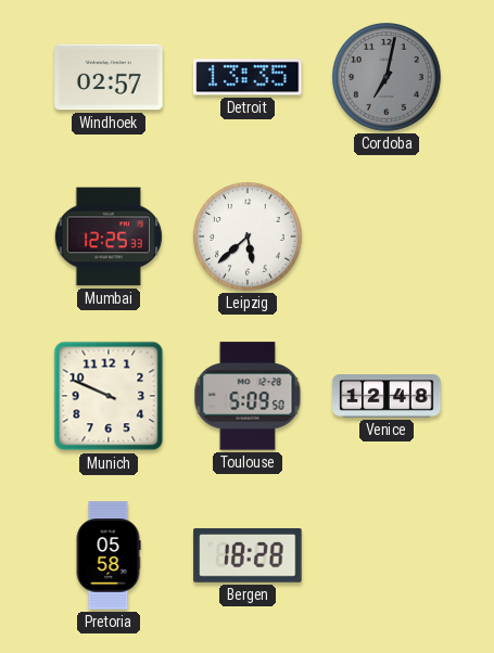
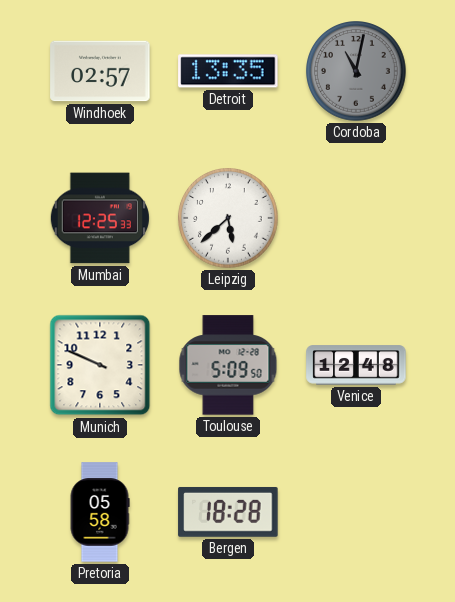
Cordoba: 7:02 -> 11:02 (357, 72)
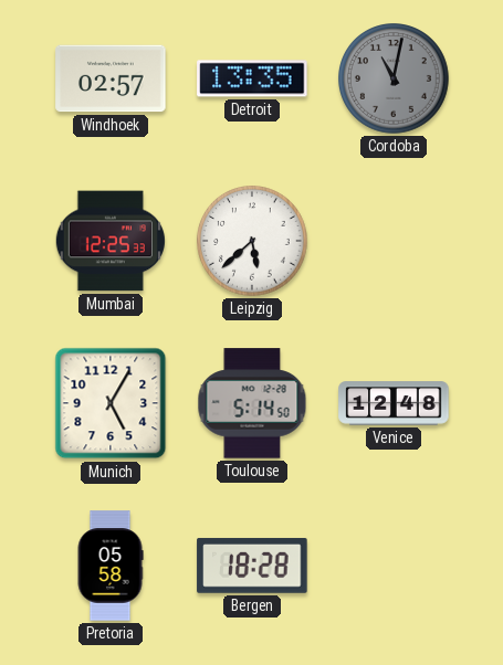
Munich: 9:49 -> 5:05 (111, 403)
Toulouse: 5:09 -> 5:14 (252, 403)
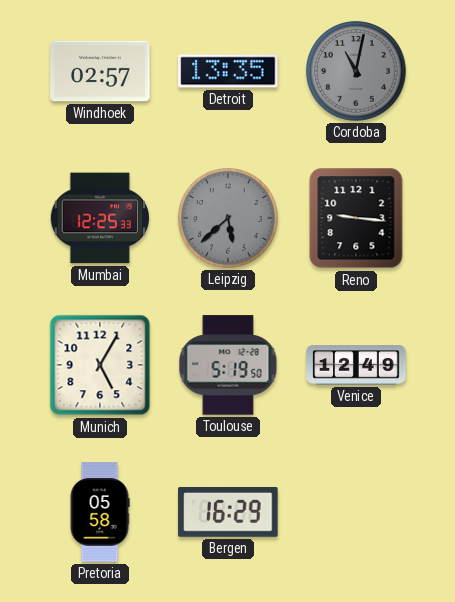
Leipzig dial: white -> grey (229, 219)
Reno: none -> 9:16 (356, 218)
Toulouse: 5:14 -> 5:19 (228, 365)
Venice: 12:48 -> 12:49 (356, 365)
Bergen: 18:28 -> 16:29 (228, 512)
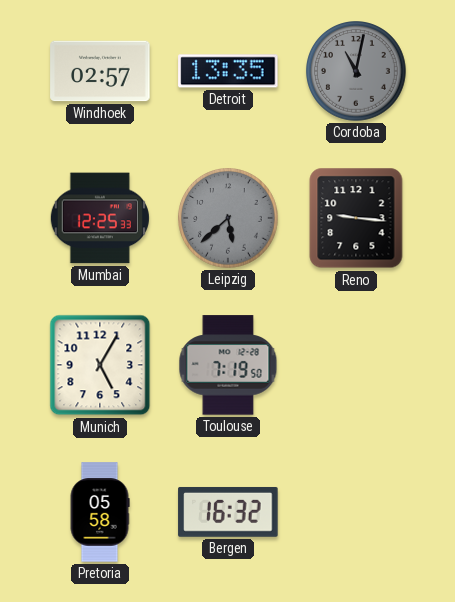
Toulouse: 5:19 -> 7:19 (228, 365)
Venice: 12:49 -> none (356, 365)
Bergen: 16:29 -> 16:32 (228, 512)
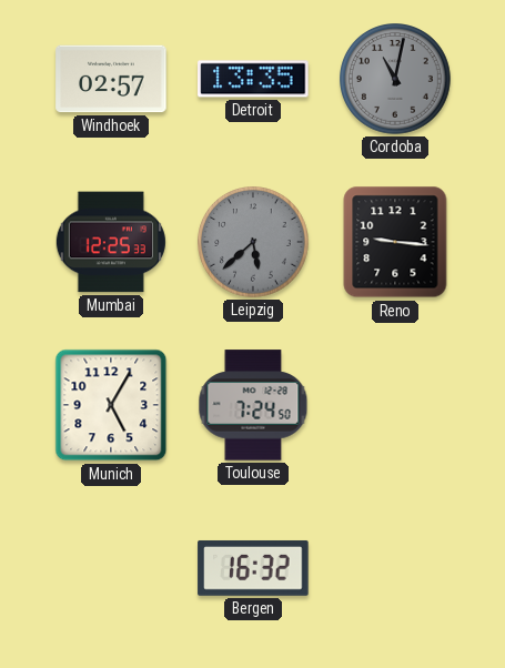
Toulouse: 7:19 -> 7:24 (253, 405)
Pretoria: 05:58 -> none (100, 512)
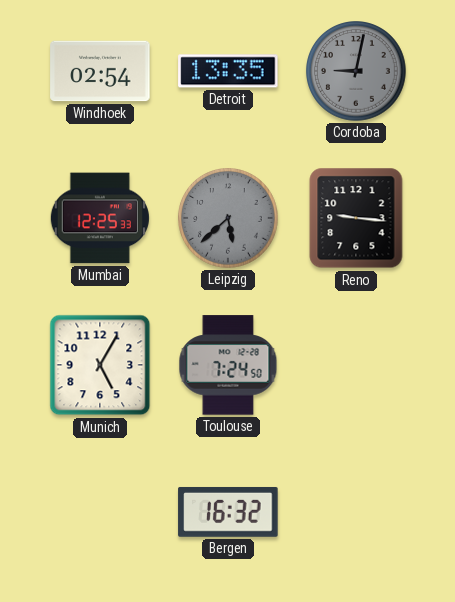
Windhoek: 02:57 -> 02:54 (100, 71)
Cordoba: 11:02 -> 9:02 (357, 72)
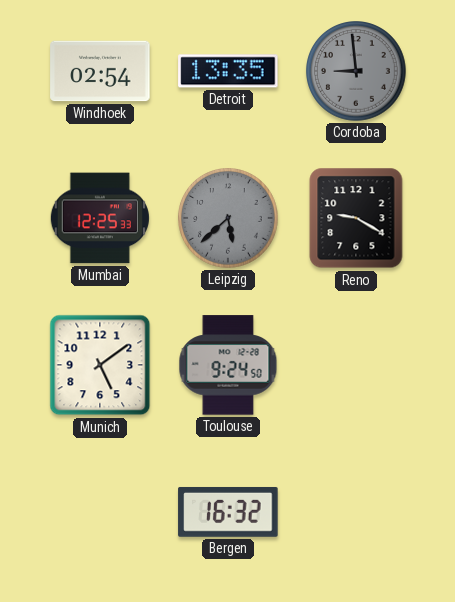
Cordoba: 9:02 -> 8:59 (357, 72)
Reno: 9:16 -> 9:20 (356, 218)
Munich: 5:05 -> 5:09 (100, 365)
Toulouse: 7:24 -> 9:24 (228, 365)
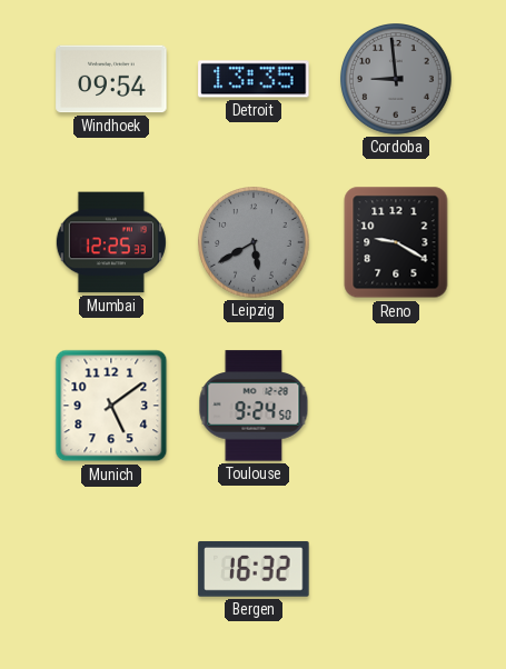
Windhoek: 02:54 -> 09:54 (111, 79)
Leipzig: 5:38 -> 5:40 (255, 243)
